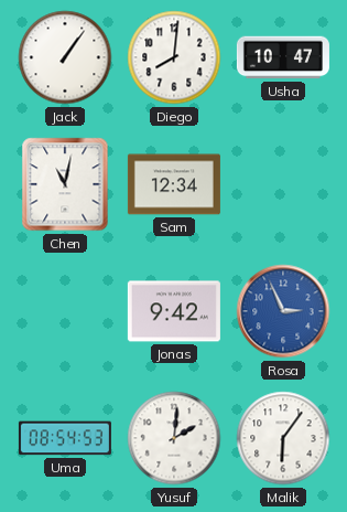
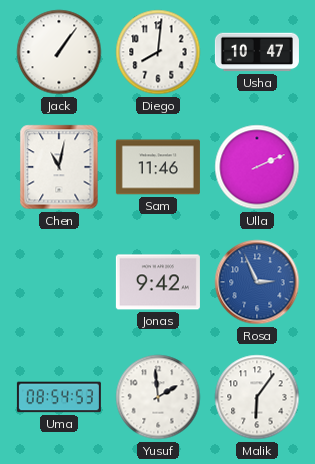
Sam: 12:34 -> 11:46 (158, 167)
Ulla: none -> 2:11 (257, 167)
Yusuf: 2:01 -> 1:59 (158, 397)
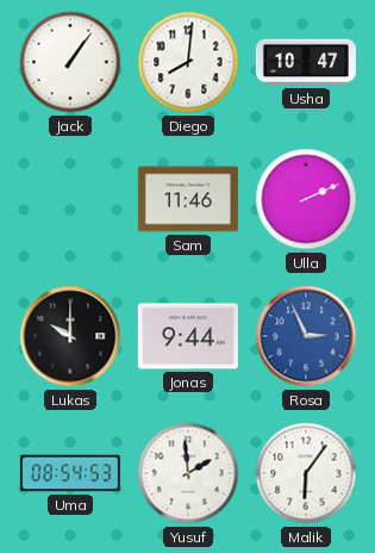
Chen: 11:02 -> none (59, 167)
Lukas: none -> 10:00 (70, 336)
Jonas: 9:42 -> 9:44 (188, 336)
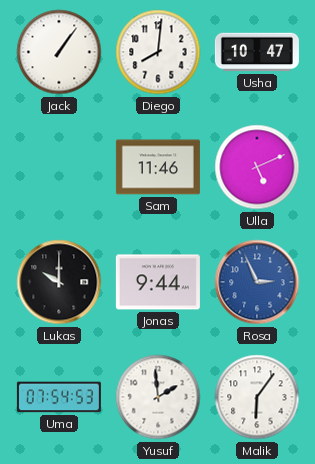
Ulla: 2:11 -> 5:11 (257, 167)
Uma: 08:54 -> 07:54 (59, 397)
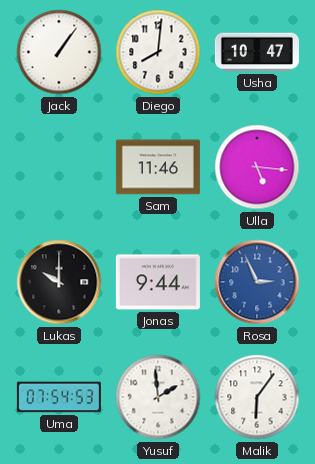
Ulla: 5:11 -> 5:16 (257, 167)
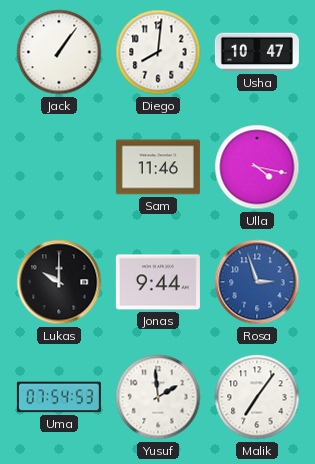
Ulla: 5:16 -> 4:17 (257, 167)
Rosa: 2:56 -> 2:57 (257, 282)
Malik: 6:06 -> 7:06 (257, 397)
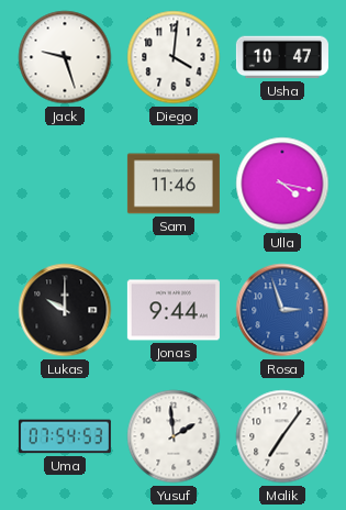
Jack: 1:06 -> 9:27 (65, 57)
Diego: 8:01 -> 4:01 (174, 57)
